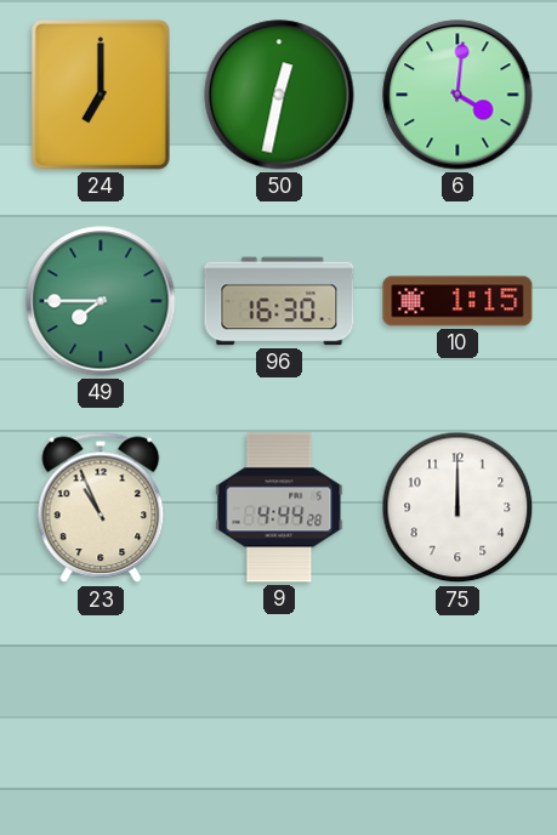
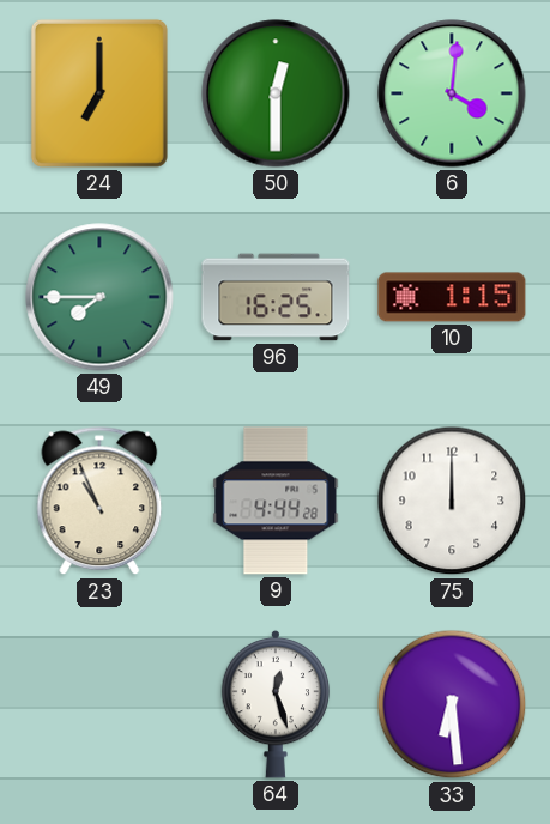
50: 12:32 -> 12:30 (276, 93)
96: 16:30 -> 16:25 (276, 297)
64: none -> 12:27 (276, 704)
33: none -> 6:29 (452, 704)
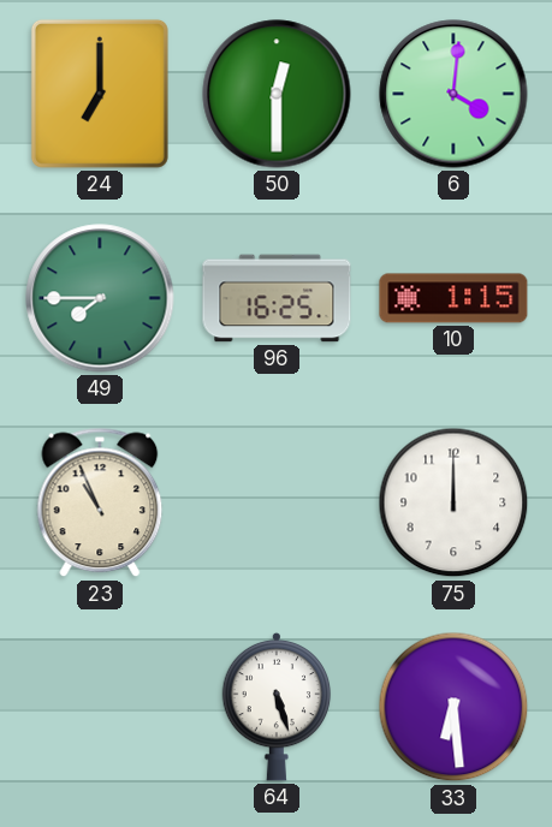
9: 4:44 -> none (276, 501)
64: 12:27 -> 5:27 (277, 707)
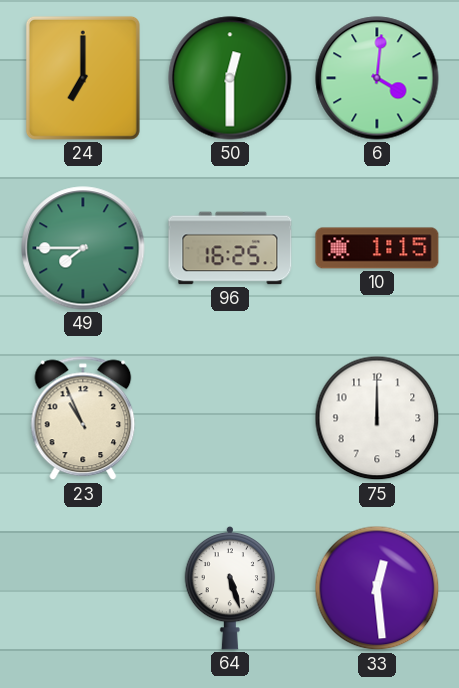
33: 6:29 -> 12:29 (377, 588)
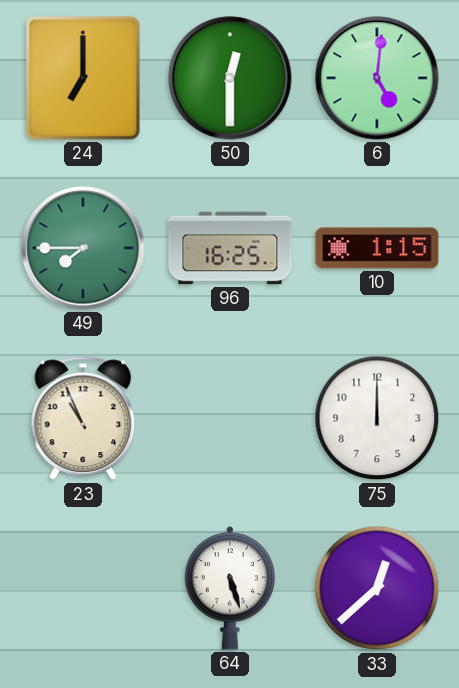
6: 4:01 -> 5:01 (377, 78)
33: 12:29 -> 12:38 (377, 588)
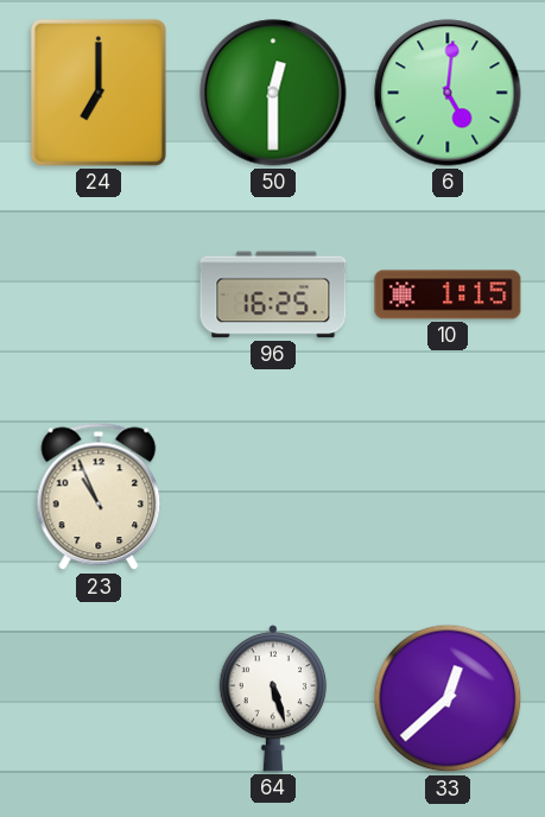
49: 7:45 -> none (83, 248)
75: 12:00 -> none (377, 418)
